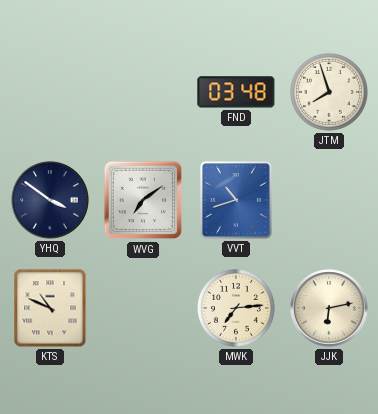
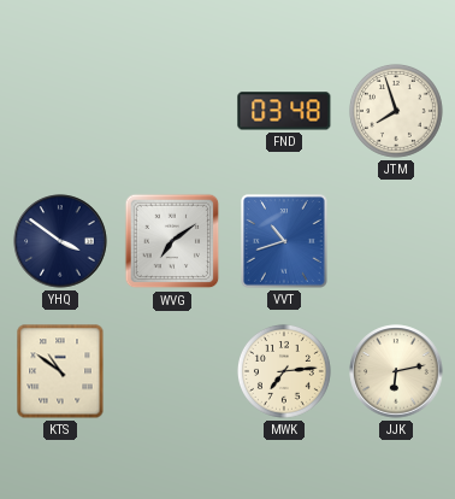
KTS: 10:49 -> 10:51 (60, 371)
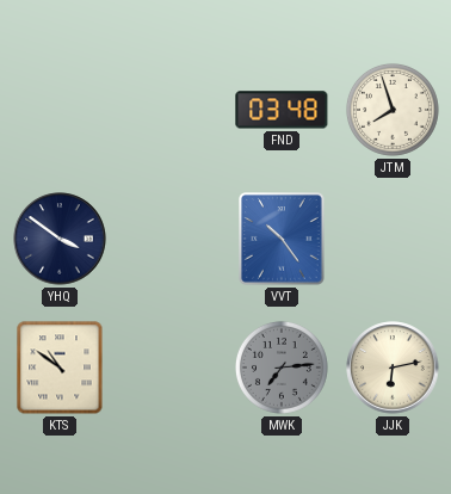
WVG: 7:09 -> none (172, 241)
VVT: 10:42 -> 10:24 (283, 239)
MWK dial: cream -> grey (282, 368)
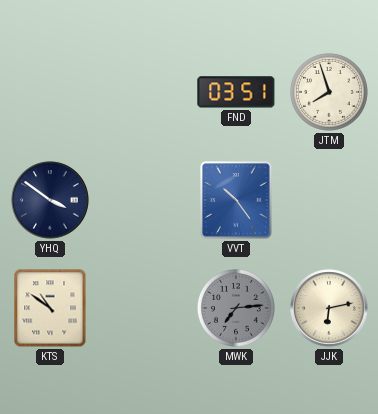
FND: 03:48 -> 03:51 (236, 92)
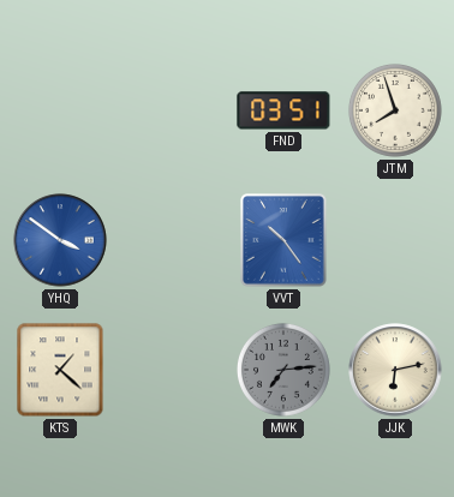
YHQ dial: navy -> blue (60, 240)
KTS: 10:51 -> 1:22 (60, 370)
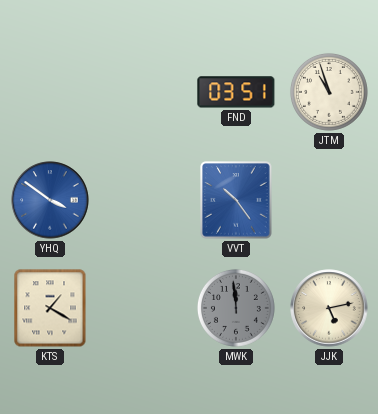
JTM: 7:57 -> 10:57 (329, 92)
KTS: 1:22 -> 1:20 (50, 308)
MWK: 7:14 -> 11:59 (236, 308)
JJK: 6:13 -> 5:13 (329, 308)
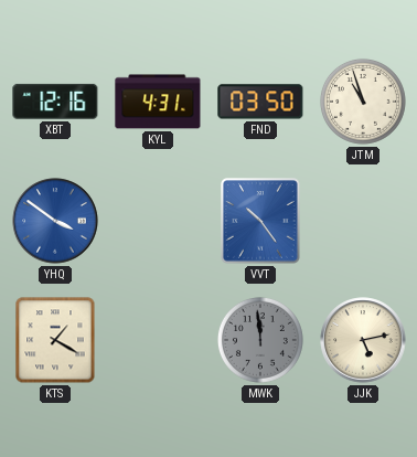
XBT: none -> 12:16 (55, 102)
KYL: none -> 4:31 (158, 102)
FND: 03:51 -> 03:50 (260, 102)
